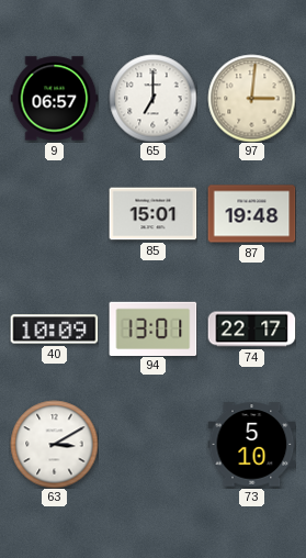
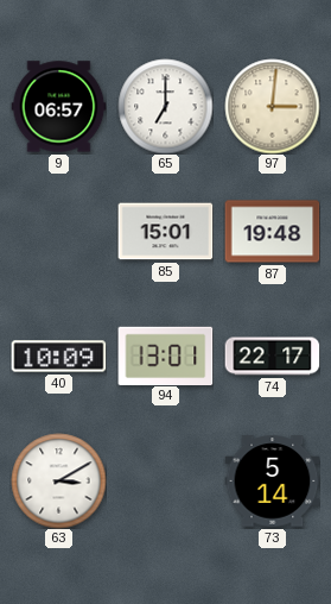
73: 5:10 -> 5:14 (272, 482)
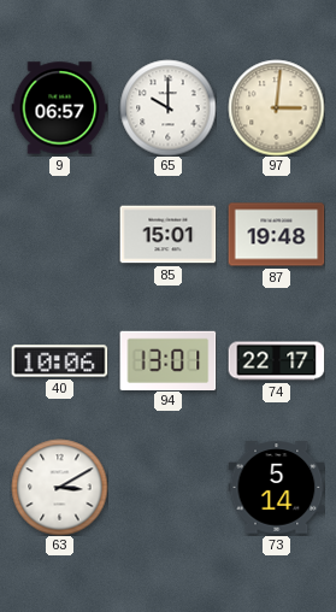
65: 7:00 -> 10:00 (167, 107)
40: 10:09 -> 10:06 (59, 361)
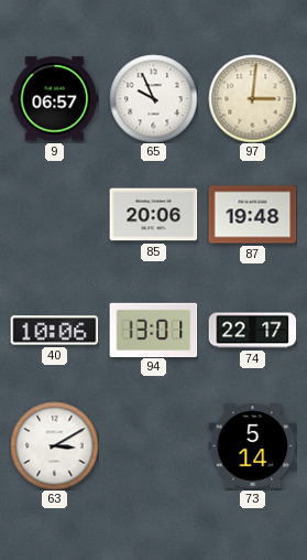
65: 10:00 -> 9:56 (153, 98)
85: 15:01 -> 20:06 (153, 215)
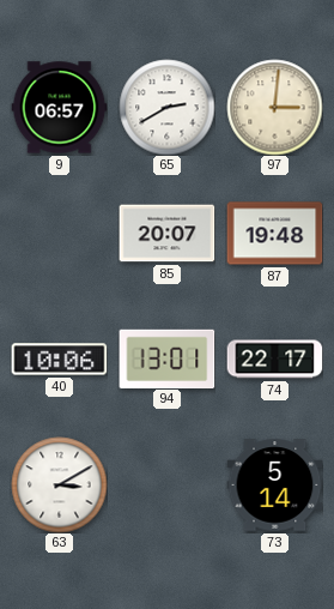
65: 9:56 -> 2:40 (166, 107)
85: 20:06 -> 20:07 (166, 234)
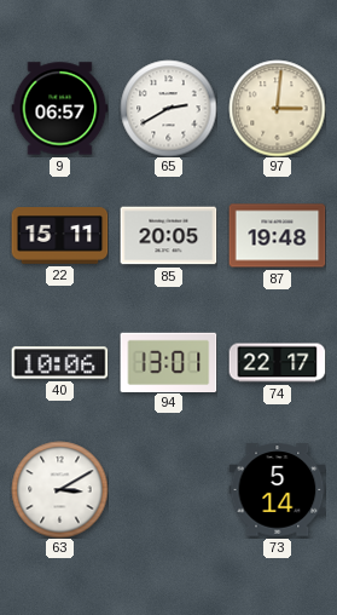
22: none -> 15:11 (59, 236)
85: 20:07 -> 20:05 (168, 236)
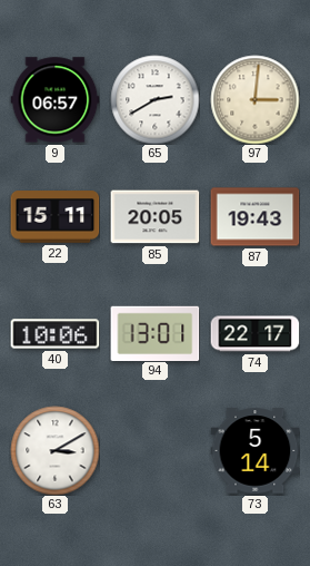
87: 19:48 -> 19:43 (254, 217)
